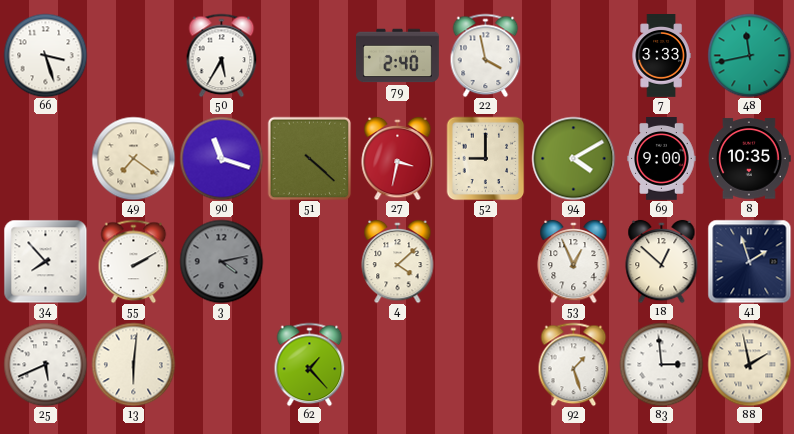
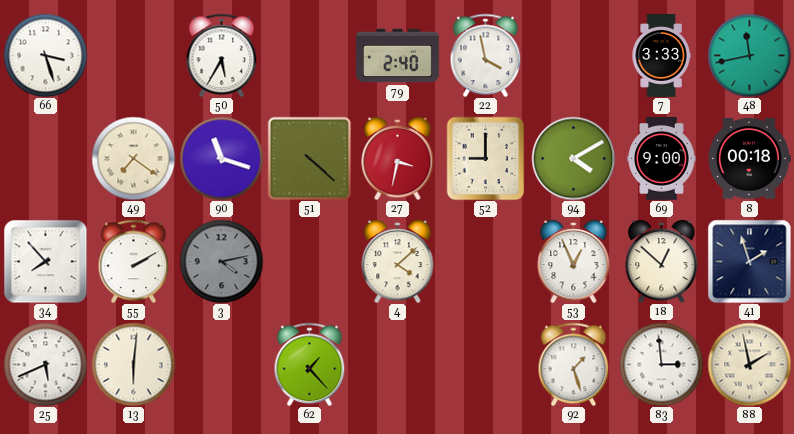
8: 10:35 -> 00:18 (749, 159)
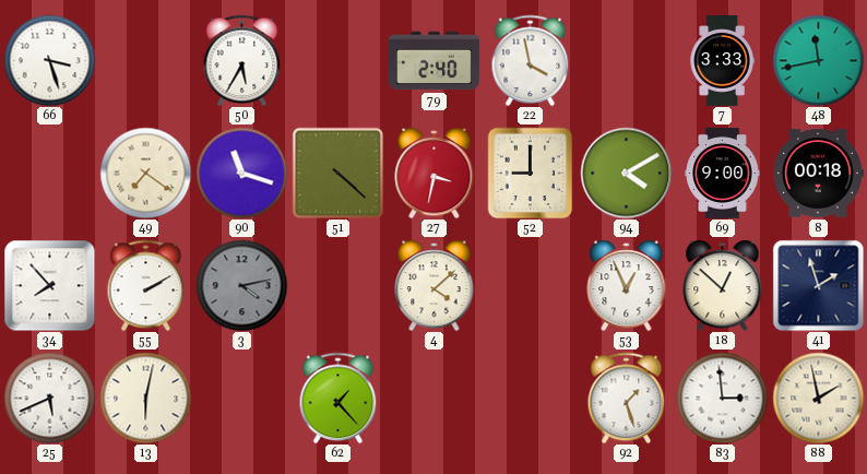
13: 6:01 -> 6:02 (145, 398)
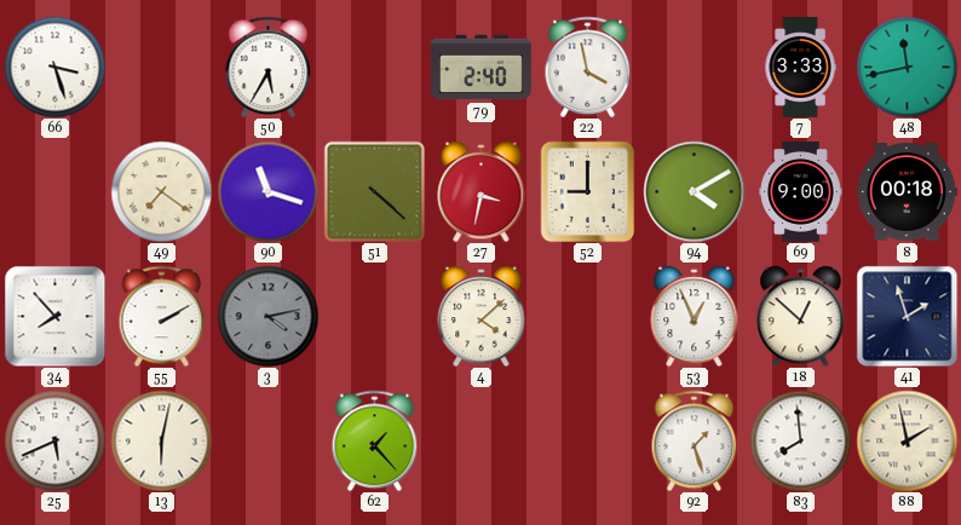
83: 2:59 -> 7:59 (800, 440)
